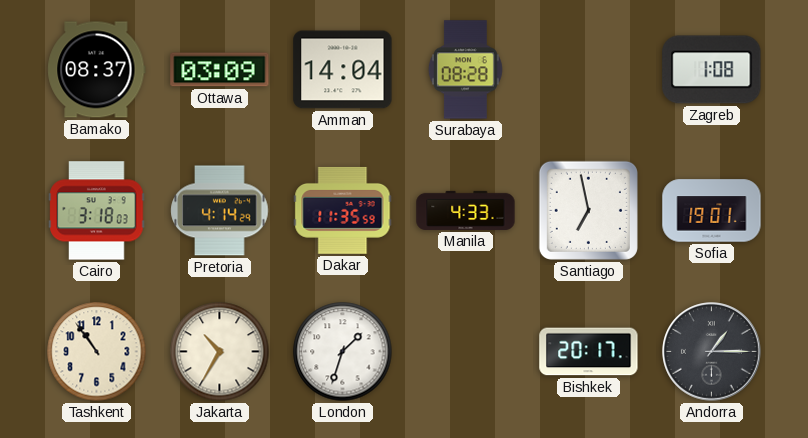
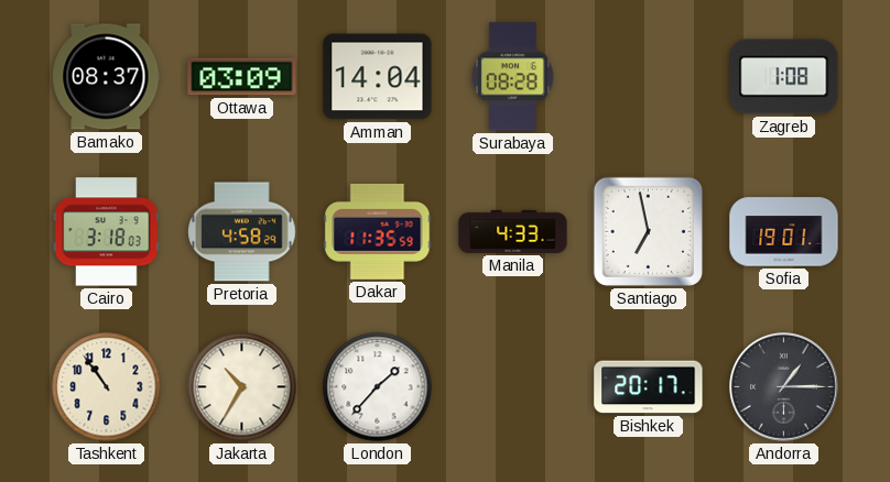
Pretoria: 4:14 -> 4:58 (242, 232)
London: 1:33 -> 1:37 (378, 387)
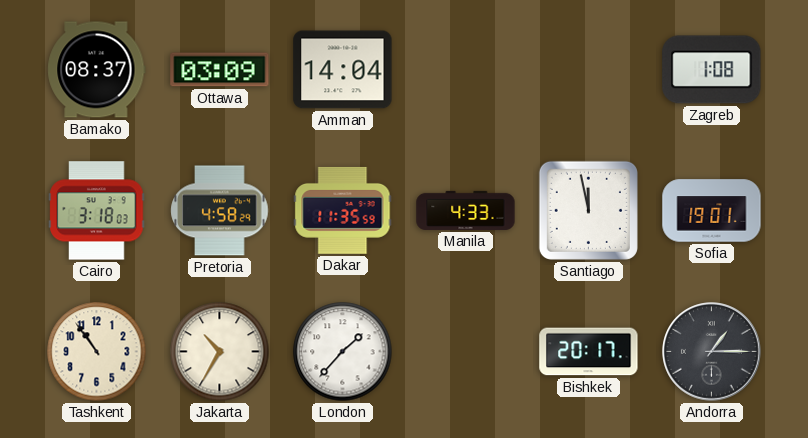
Surabaya: 08:28 -> none (512, 77)
Santiago: 6:58 -> 11:58 (588, 210)
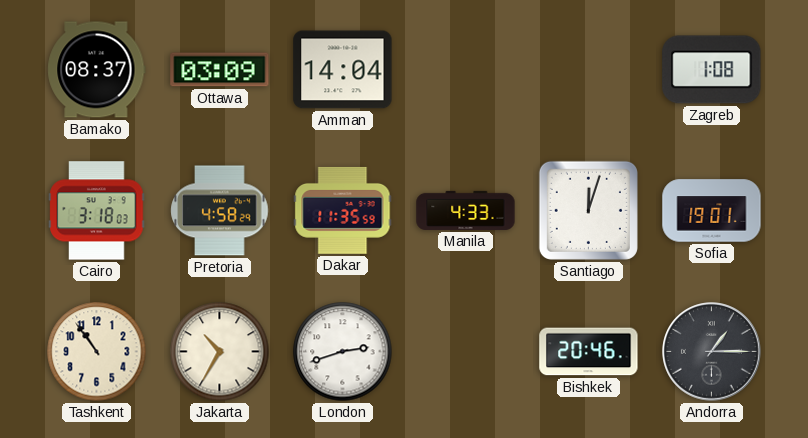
Santiago: 11:58 -> 12:03 (588, 210)
London: 1:37 -> 2:42 (343, 352)
Bishkek: 20:17 -> 20:46 (589, 352)
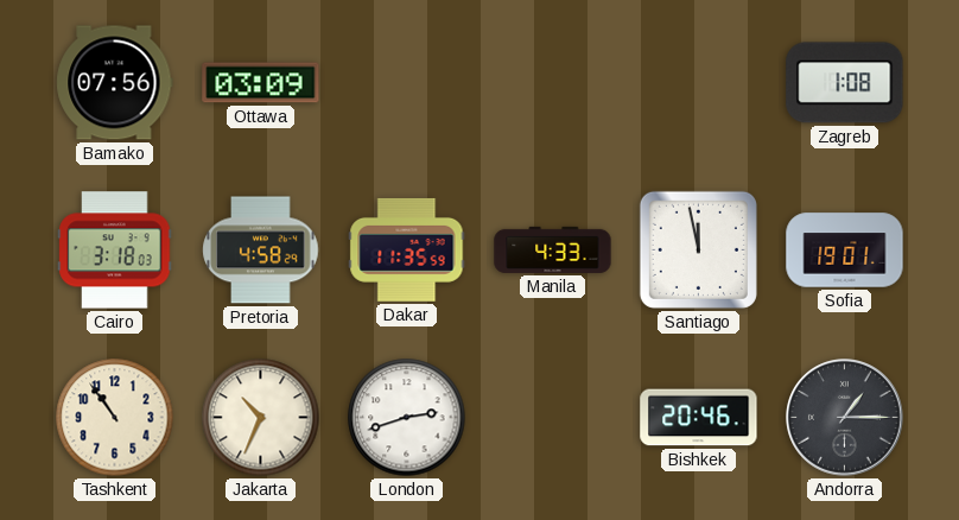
Bamako: 08:37 -> 07:56 (115, 83)
Amman: 14:04 -> none (343, 70)
Santiago: 12:03 -> 11:58 (698, 249)
Jakarta: 10:35 -> 10:34 (261, 418)
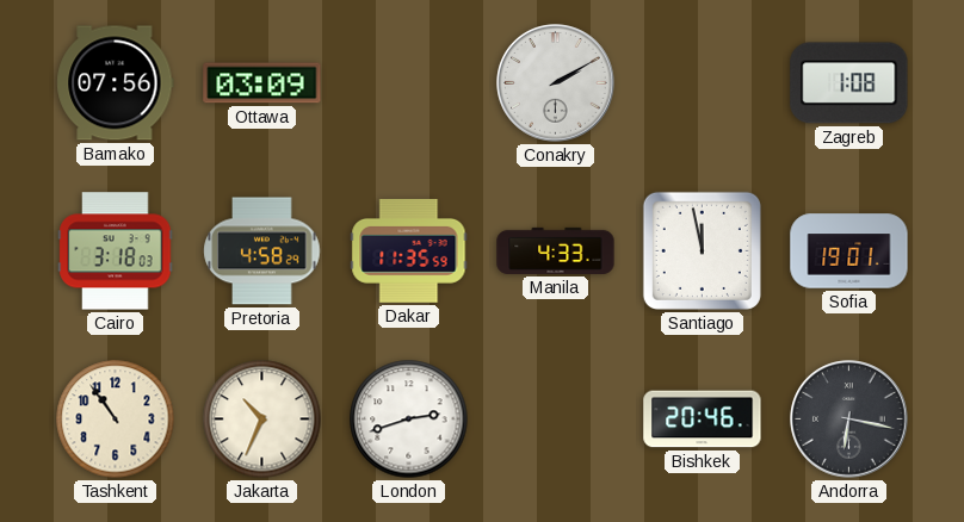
Conakry: none -> 2:10 (556, 83)
Andorra: 1:15 -> 6:17 (849, 420)
